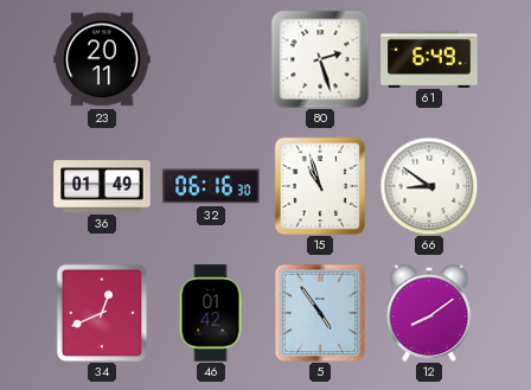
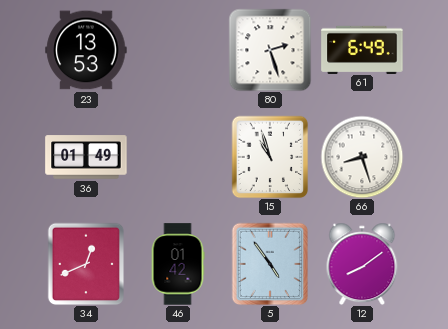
23: 20:11 -> 13:53 (86, 50)
32: 06:16 -> none (211, 186)
66: 8:51 -> 8:27 (362, 157)
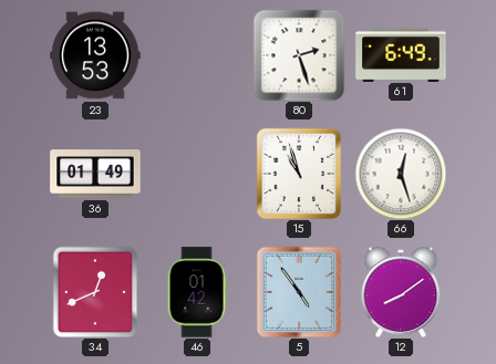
66: 8:27 -> 12:27 (401, 174)
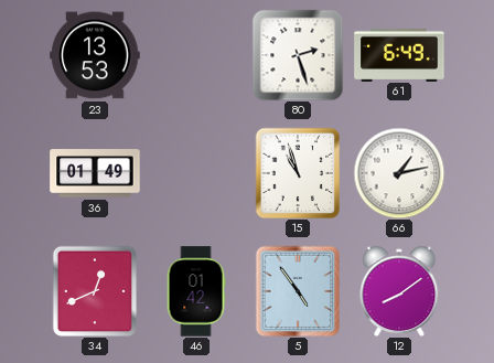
66: 12:27 -> 1:13 (399, 173)
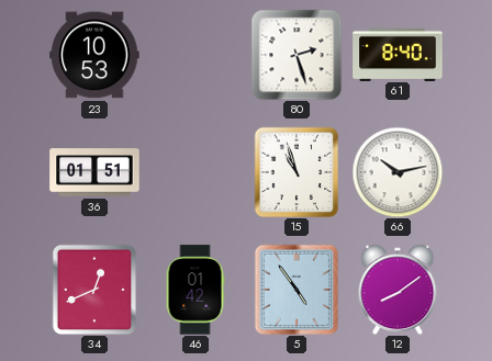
23: 13:53 -> 10:53 (94, 55)
61: 6:49 -> 8:40 (398, 54)
36: 01:49 -> 01:51 (94, 172)
66: 1:13 -> 10:13 (398, 172)
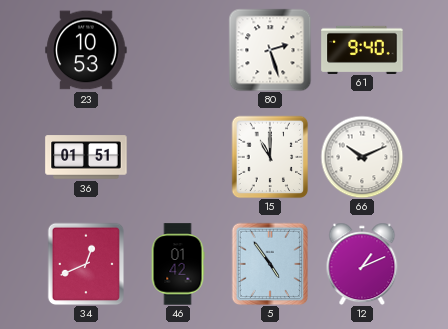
61: 8:40 -> 9:40 (362, 49)
15: 10:57 -> 11:00 (270, 157)
66: 10:13 -> 10:11 (362, 157)
12: 8:09 -> 1:11 (362, 264)
